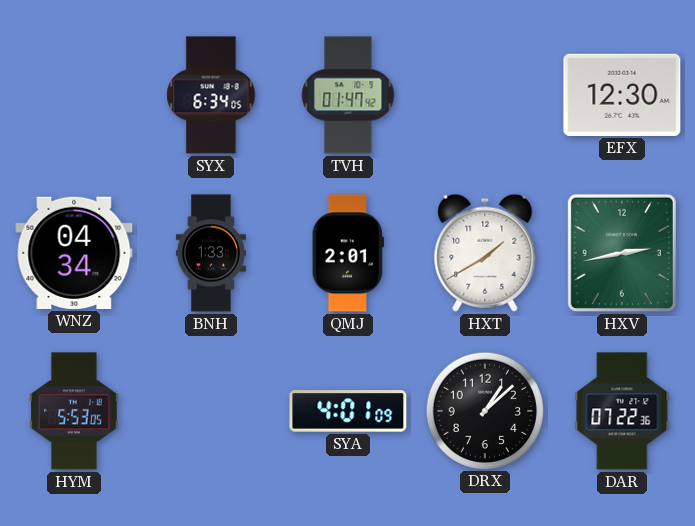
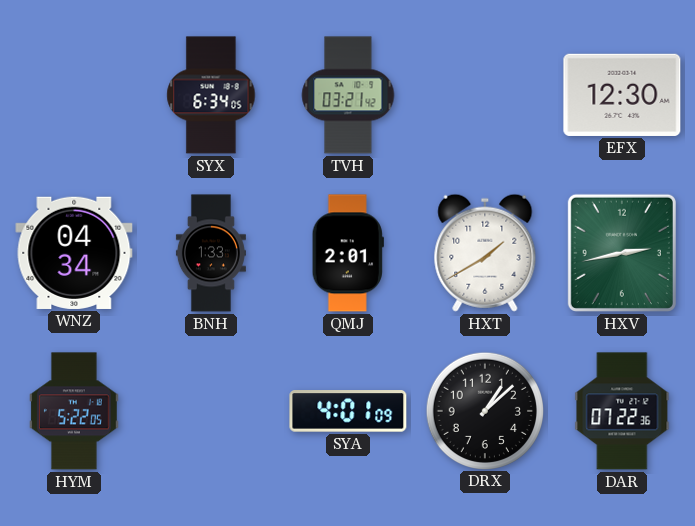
TVH: 01:47 -> 03:21 (348, 95)
HYM: 5:53 -> 5:22 (74, 411)
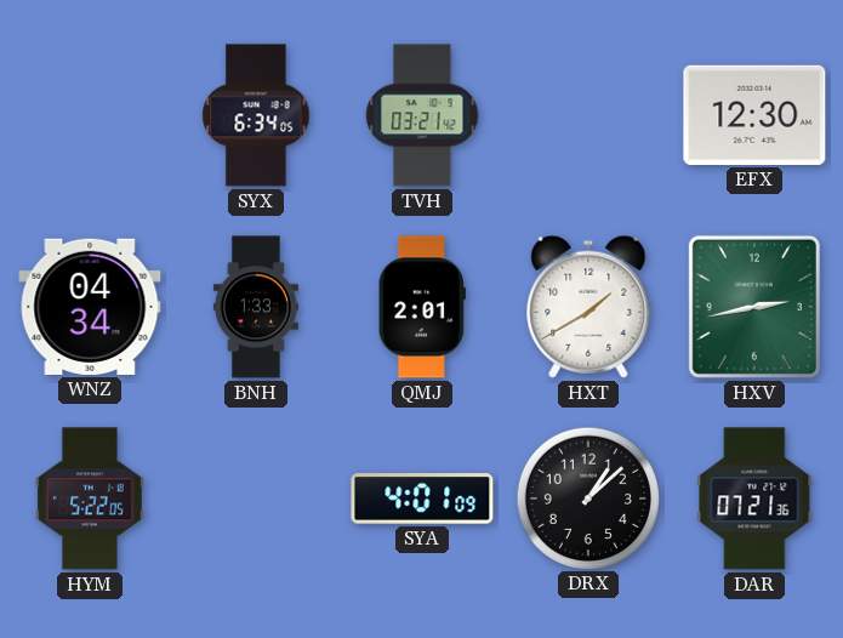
DAR: 07:22 -> 07:21 (754, 499)
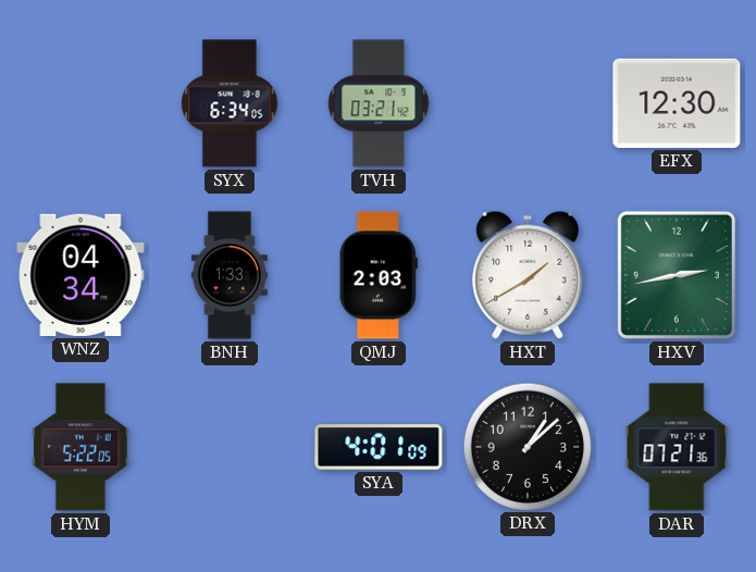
QMJ: 2:01 -> 2:03 (379, 275)
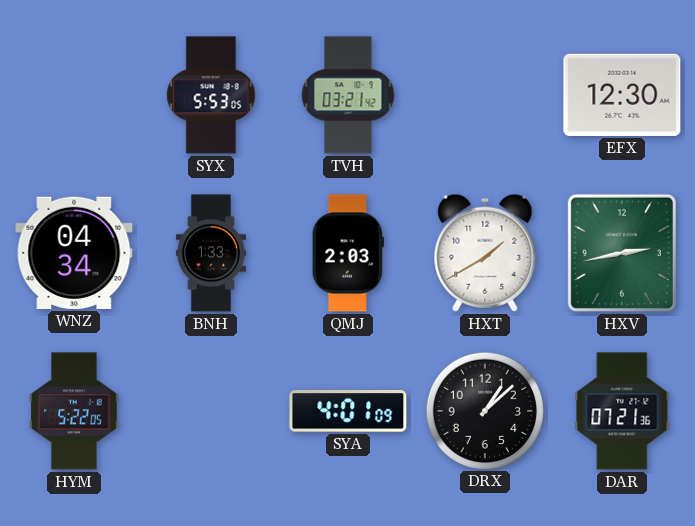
SYX: 6:34 -> 5:53 (211, 95)
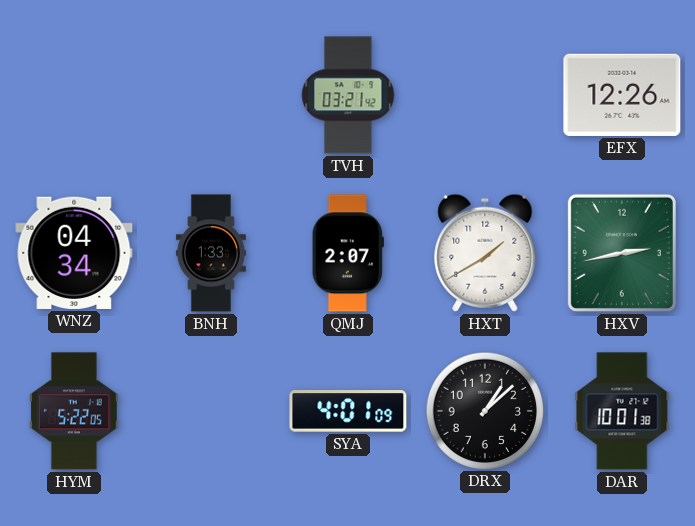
SYX: 5:53 -> none (211, 95)
EFX: 12:30 -> 12:26 (622, 95)
QMJ: 2:03 -> 2:07 (348, 253)
DAR: 07:21 -> 10:01 (622, 411)
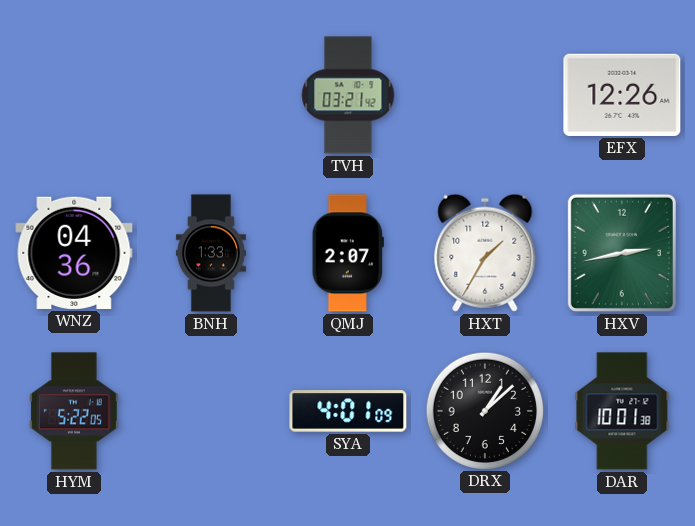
WNZ: 04:34 -> 04:36 (74, 253)
HXT: 1:40 -> 1:35 (485, 253)
